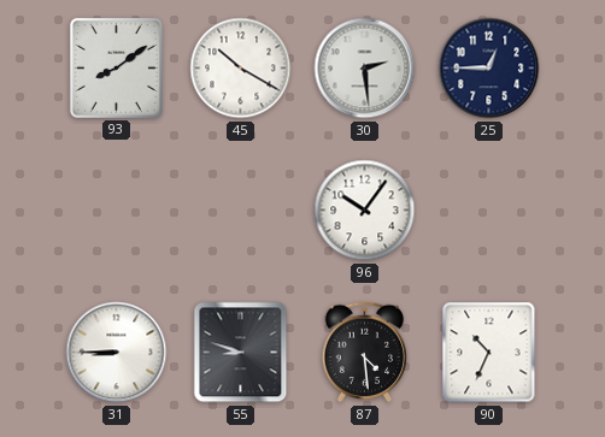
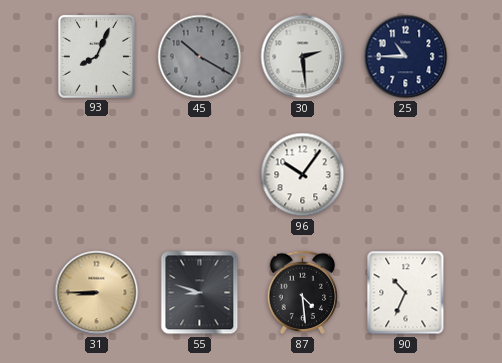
93: 8:09 -> 8:04 (96, 56)
45 dial: white -> grey (200, 57)
25: 12:45 -> 10:45 (406, 57)
31 dial: white -> champagne (97, 293)
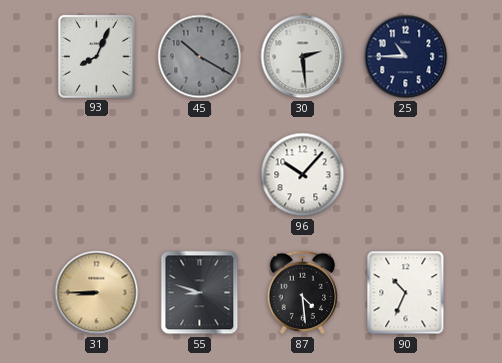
96: 10:06 -> 10:07 (303, 175)
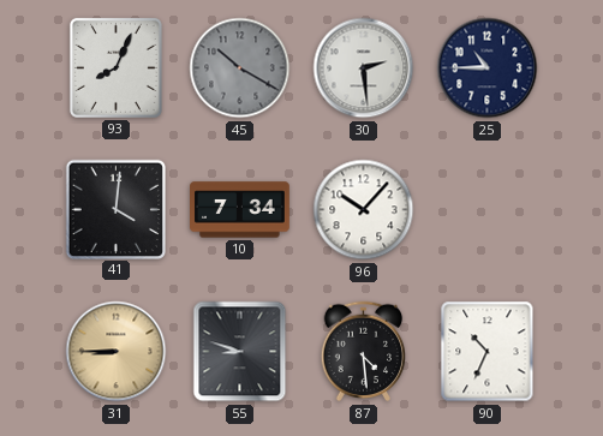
41: none -> 4:01 (115, 209)
10: none -> 7:34 (240, 210)
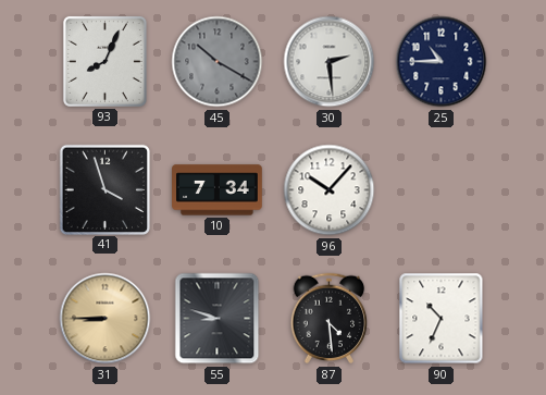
41: 4:01 -> 3:57 (104, 189)
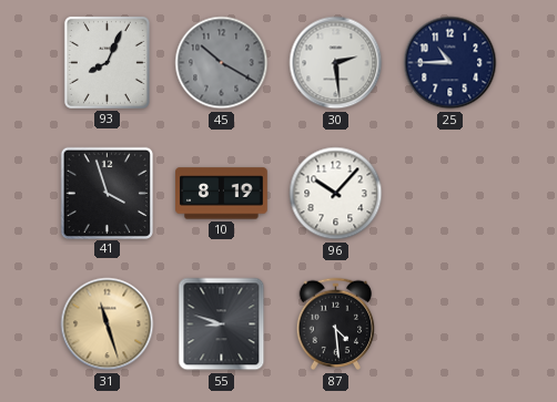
10: 7:34 -> 8:19 (222, 194)
31: 8:45 -> 11:27 (108, 324)
90: 10:34 -> none (442, 319)
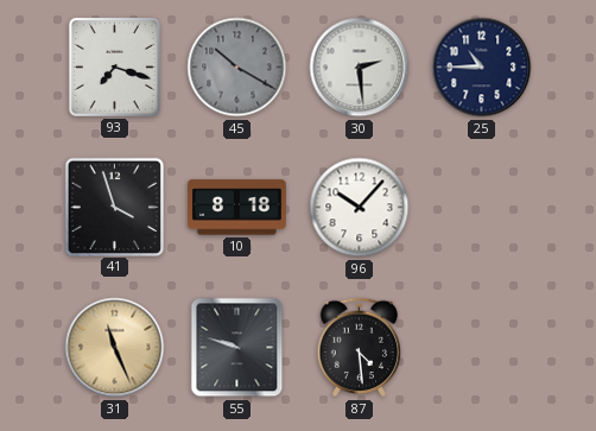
93: 8:04 -> 7:18 (114, 66)
10: 8:19 -> 8:18 (237, 208)
31: 11:27 -> 11:26 (115, 348)
55: 8:48 -> 9:48 (237, 348)
